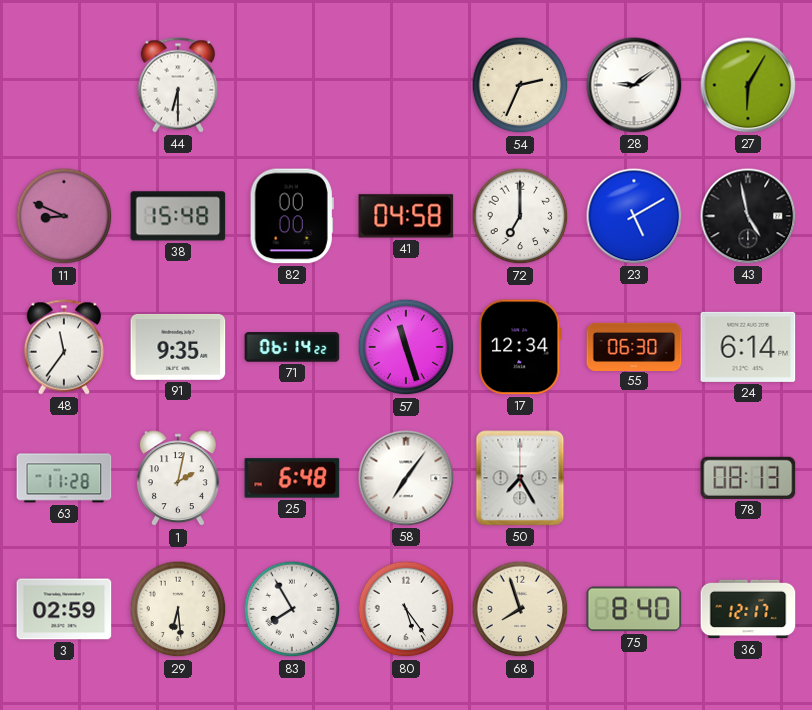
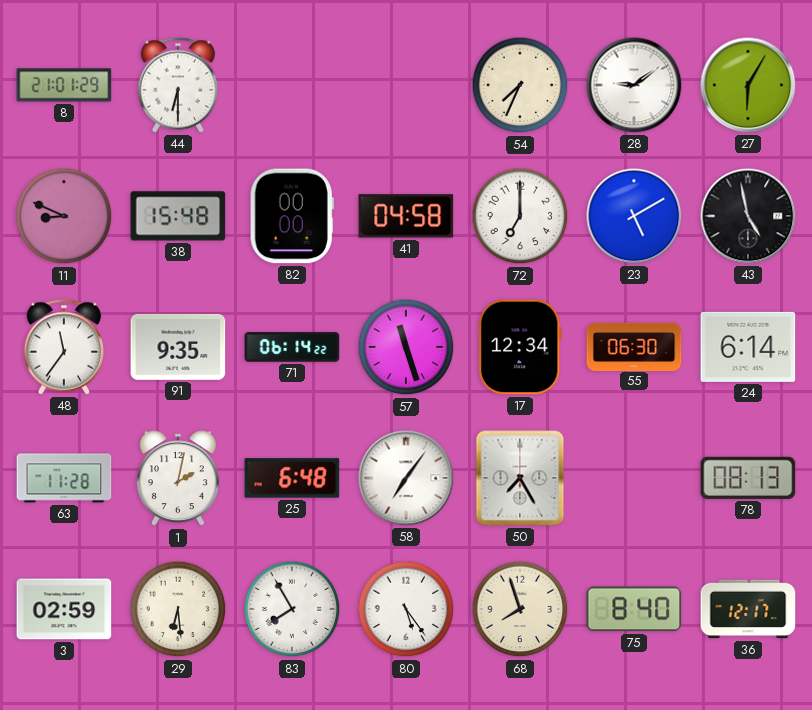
8: none -> 21:01 (64, 85)
54: 2:34 -> 7:34 (520, 85)
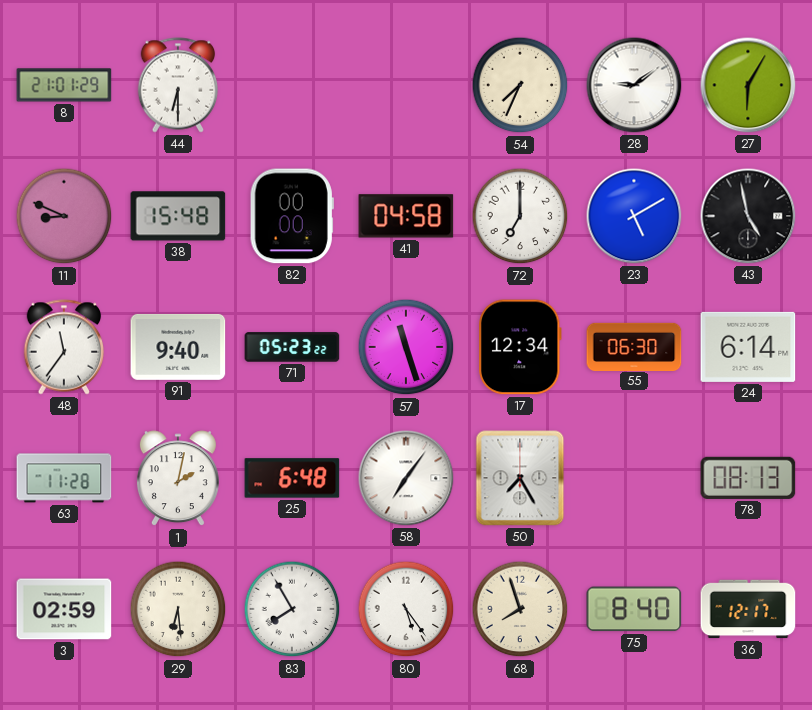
91: 9:35 -> 9:40 (178, 347)
71: 06:14 -> 05:23 (292, 347)
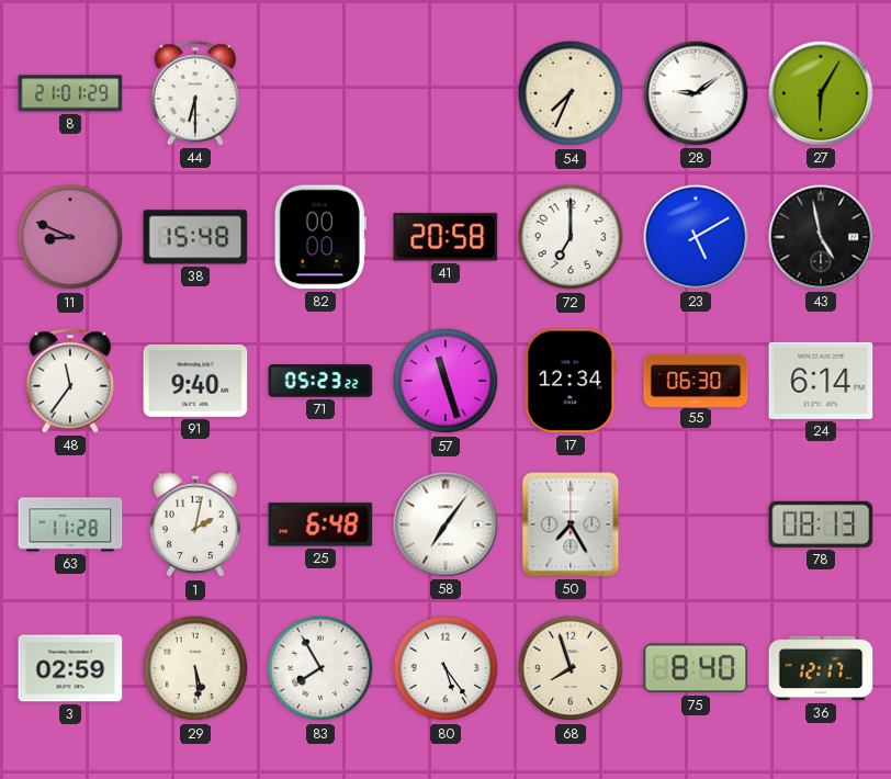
41: 04:58 -> 20:58 (446, 237)
29: 6:29 -> 5:29 (195, 668)
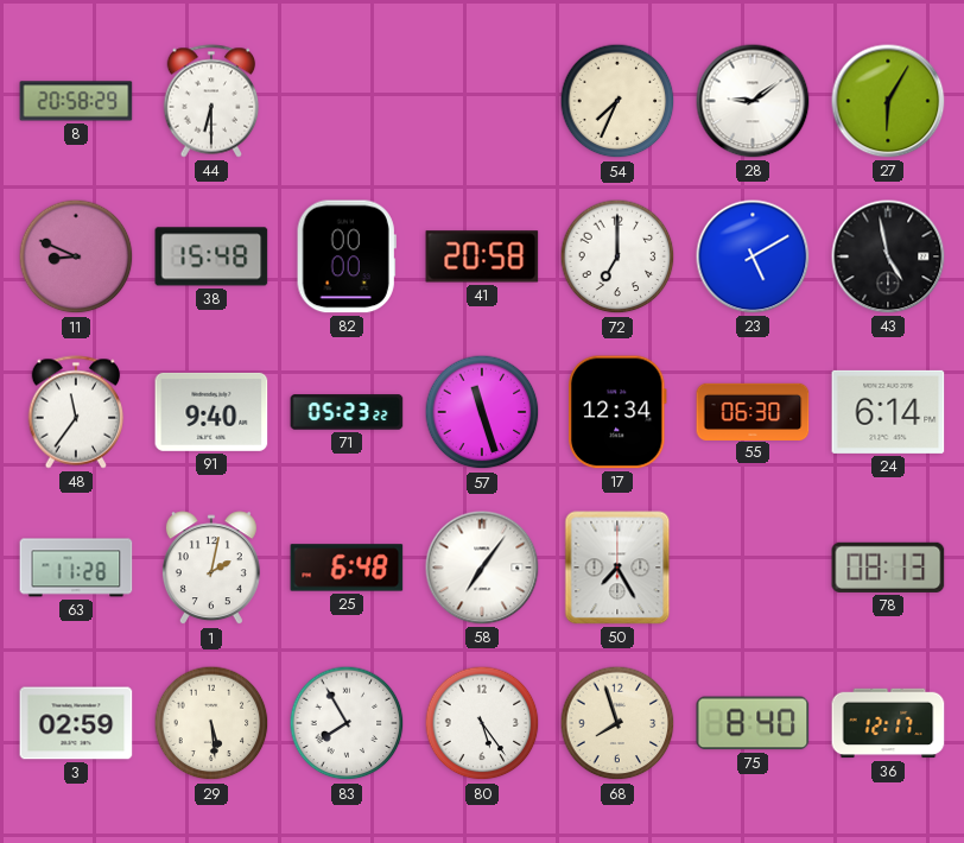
8: 21:01 -> 20:58 (76, 101)
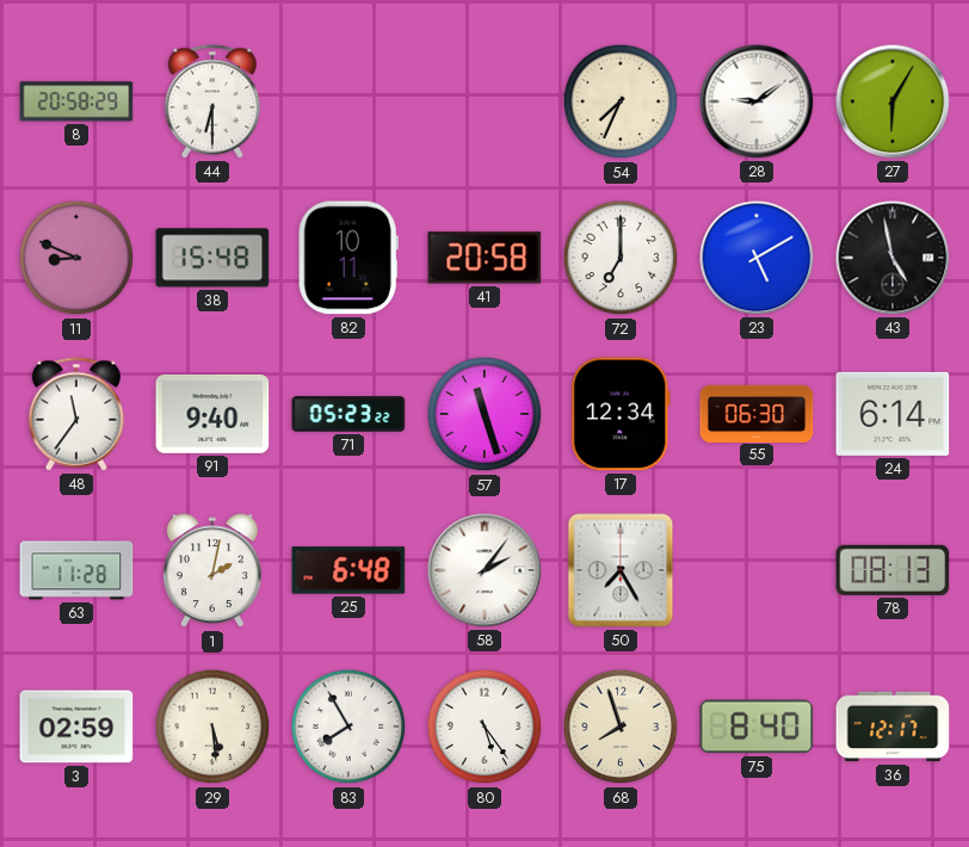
82: 00:00 -> 10:11 (348, 258)
58: 7:06 -> 2:06 (484, 570)
